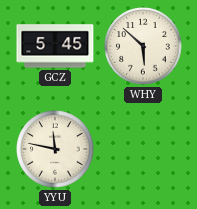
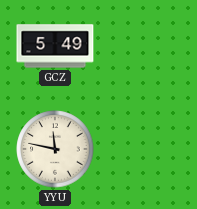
GCZ: 5:45 -> 5:49 (55, 46)
WHY: 5:52 -> none (143, 46)
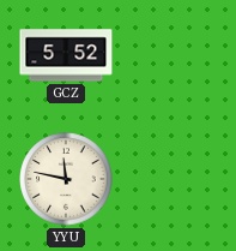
GCZ: 5:49 -> 5:52 (66, 55)
